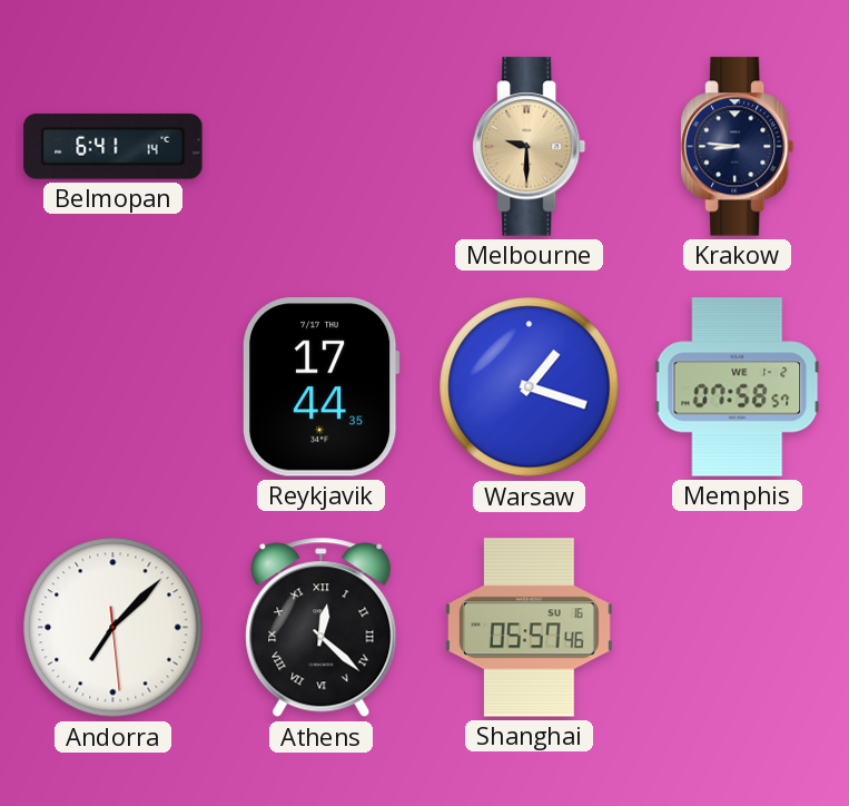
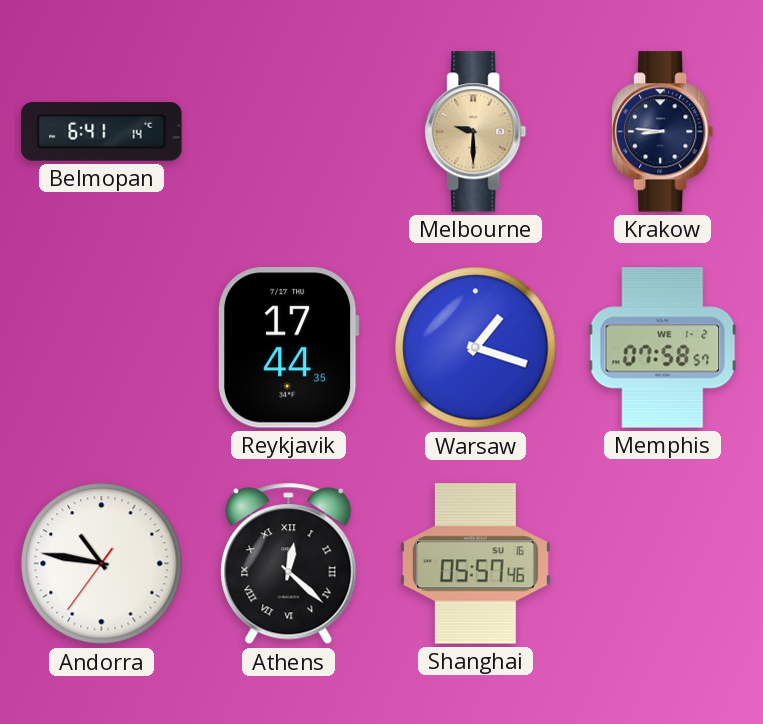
Andorra: 7:07 -> 10:46 (102, 564)
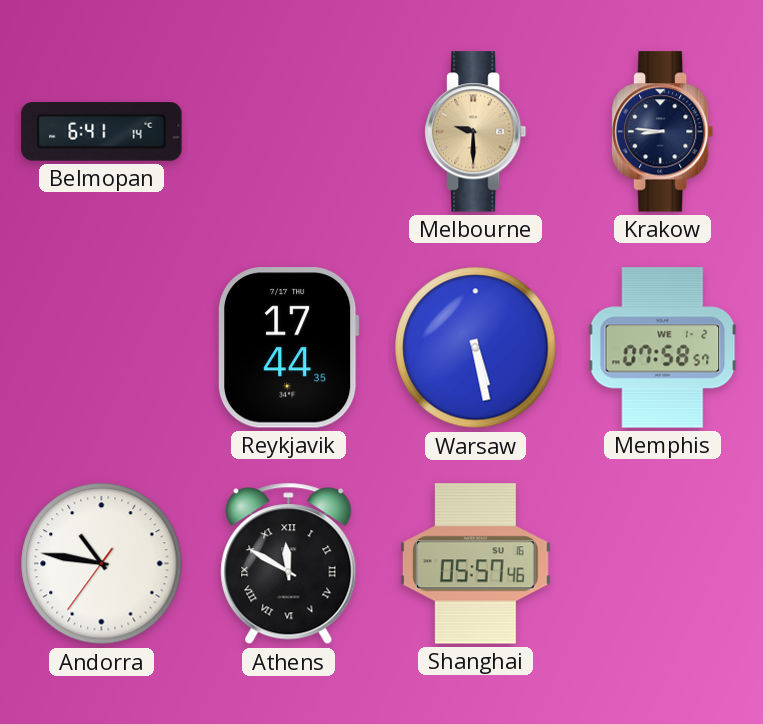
Warsaw: 1:18 -> 5:28 (476, 348)
Athens: 12:22 -> 11:50 (289, 564)
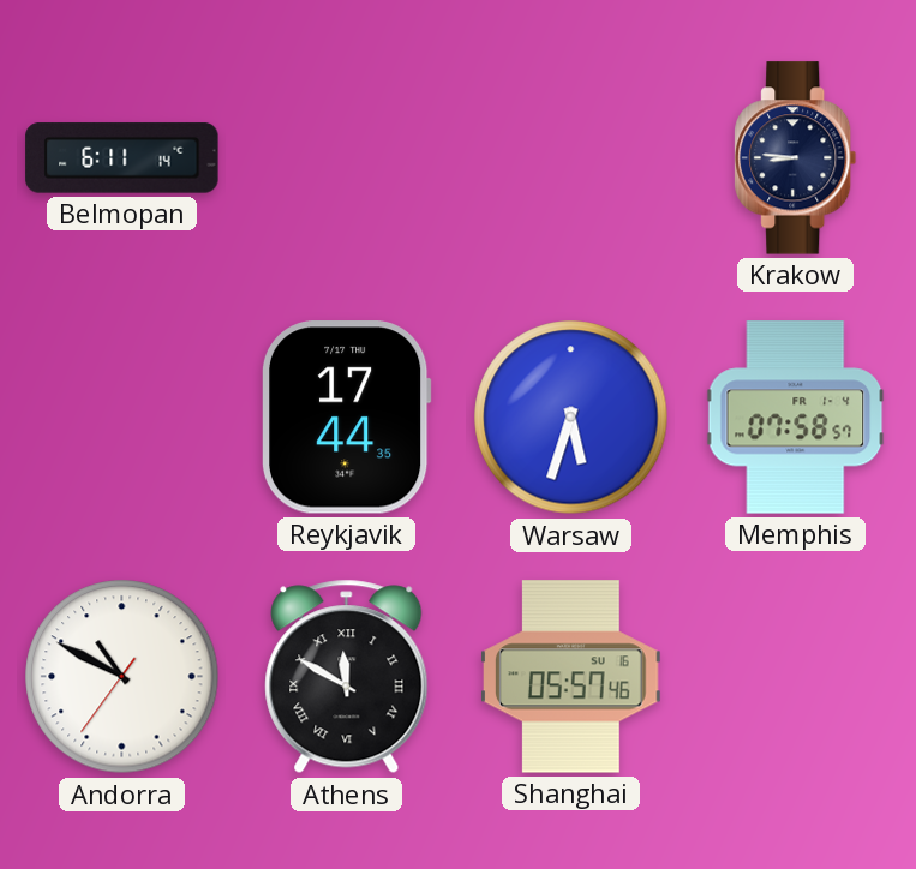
Belmopan: 6:41 -> 6:11 (122, 158)
Melbourne: 9:30 -> none (476, 132)
Warsaw: 5:28 -> 5:33 (571, 418)
Memphis date: WE 1-2 -> FR 1-4 (796, 418)
Andorra: 10:46 -> 10:49 (122, 677)
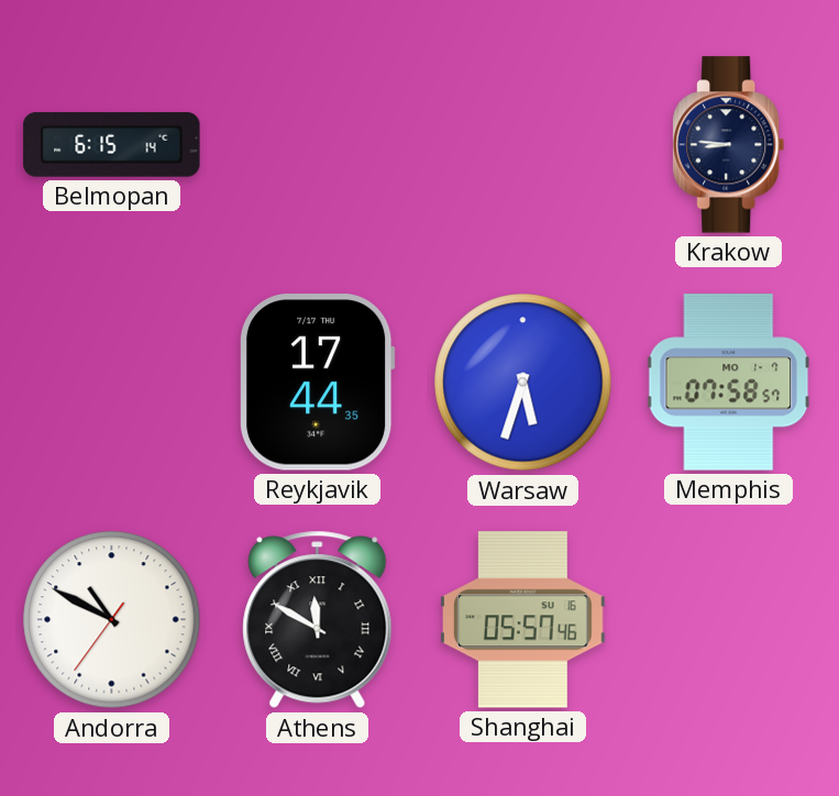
Belmopan: 6:11 -> 6:15 (112, 145)
Memphis date: FR 1-4 -> MO 1-7 (729, 383)
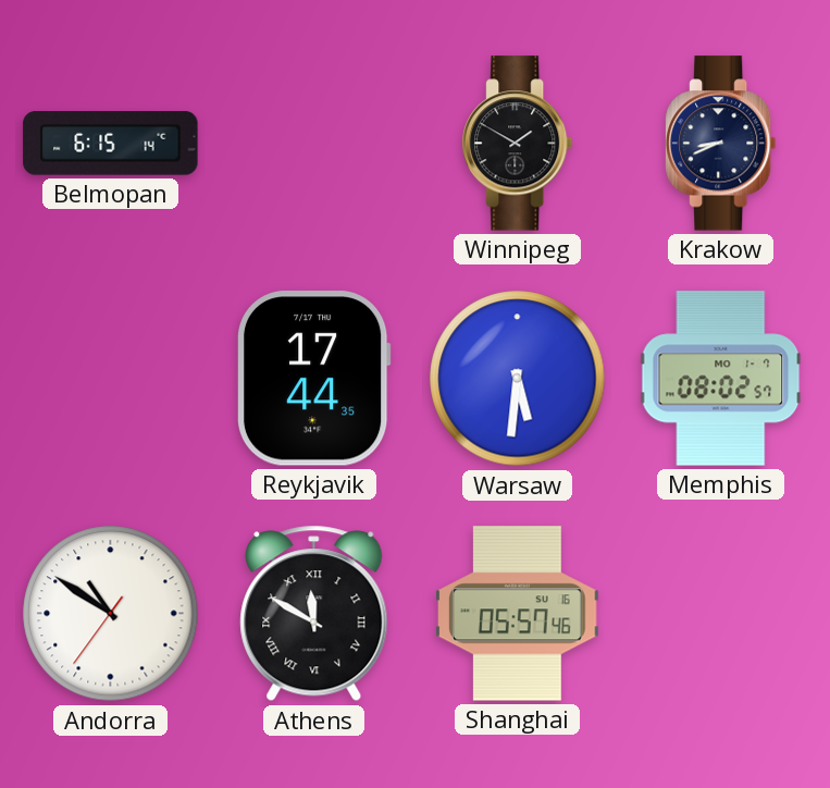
Winnipeg: none -> 1:50 (518, 144)
Krakow: 8:46 -> 8:41 (721, 144)
Warsaw: 5:33 -> 5:31 (518, 379)
Memphis: 07:58 -> 08:02 (721, 379)
Andorra: 10:49 -> 10:50 (111, 614)
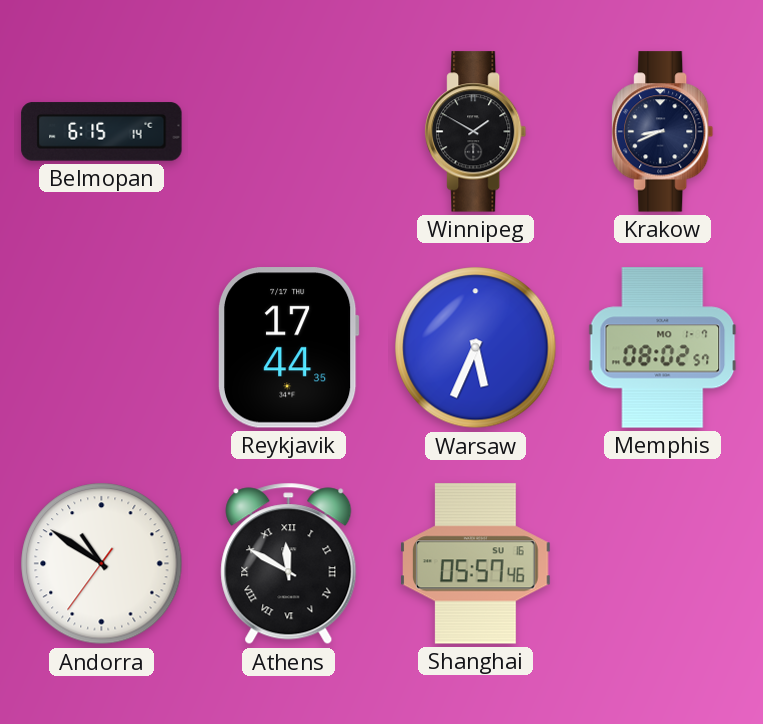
Warsaw: 5:31 -> 5:34 (476, 348)
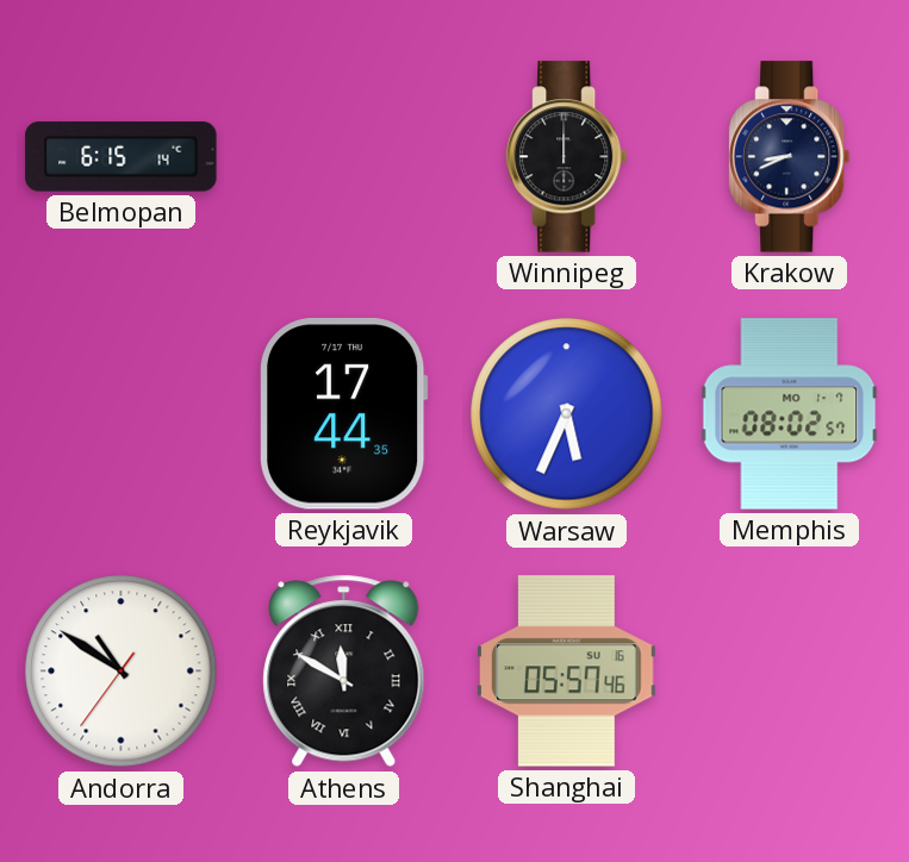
Winnipeg: 1:50 -> 12:00 (567, 157)
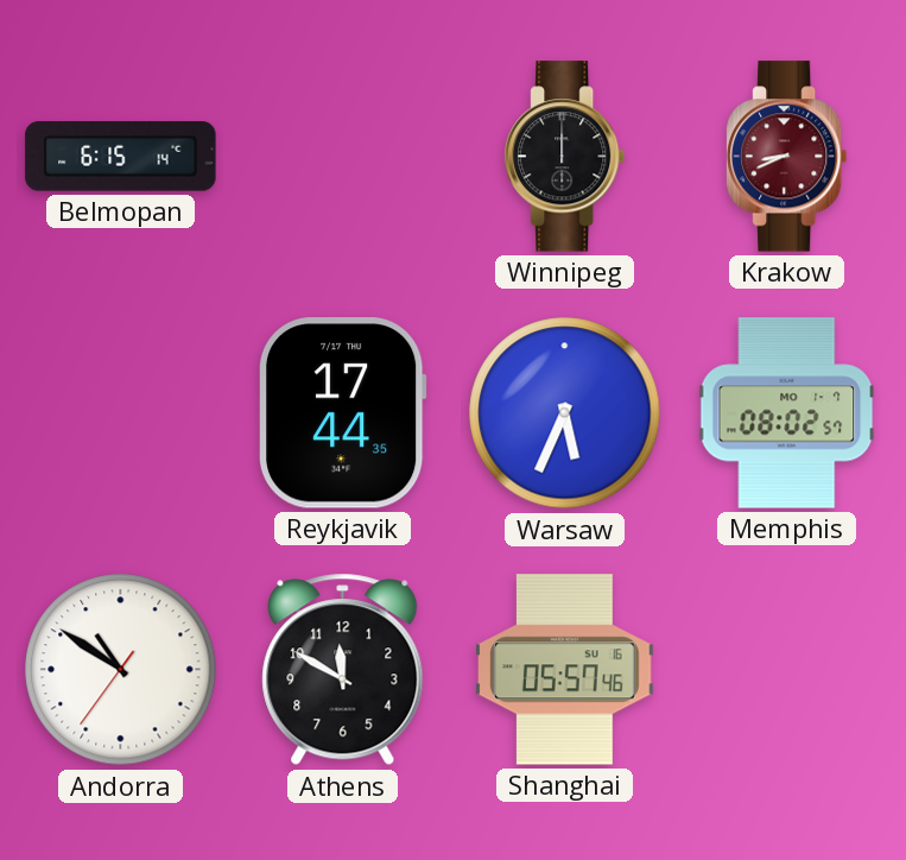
Krakow dial: navy -> burgundy (787, 157)
Athens numerals: Roman -> Arabic (343, 670)
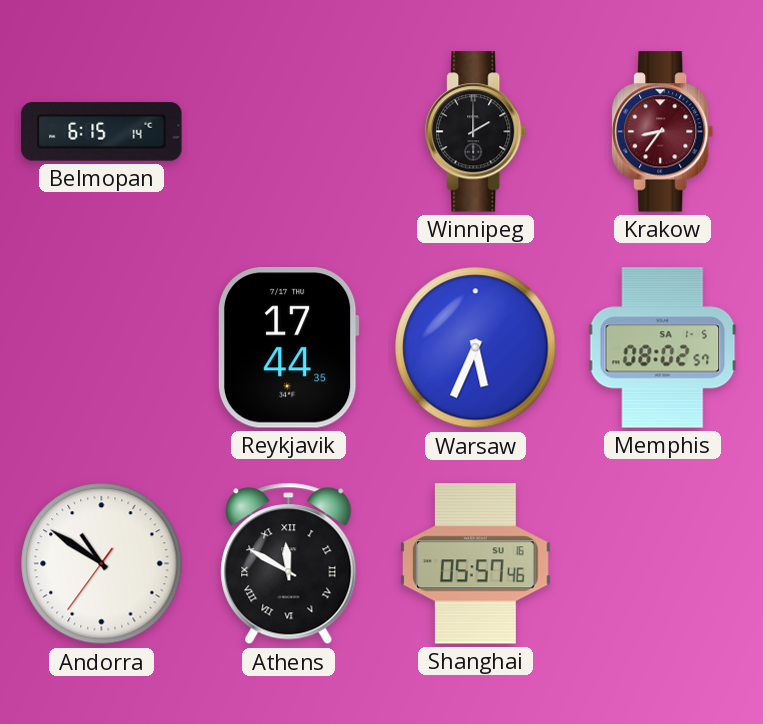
Winnipeg: 12:00 -> 2:00 (476, 132)
Krakow: 8:41 -> 8:36 (663, 132)
Memphis date: MO 1-7 -> SA 1-5 (663, 348)
Athens numerals: Arabic -> Roman (289, 564)
